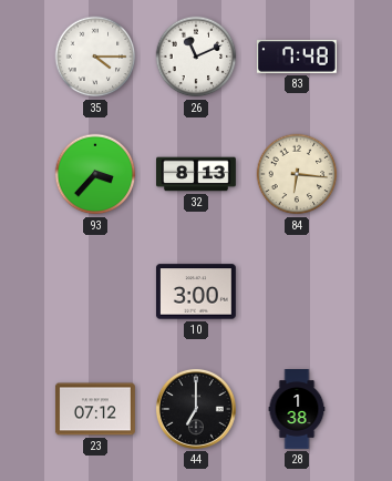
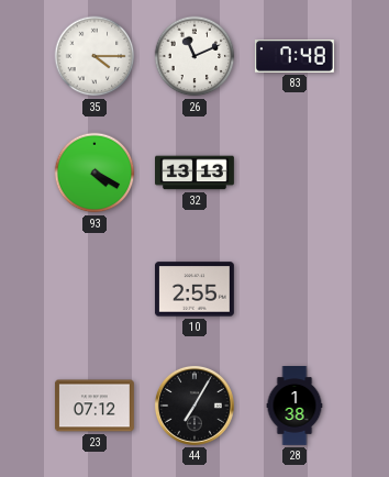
93: 3:37 -> 4:20 (95, 173)
32: 8:13 -> 13:13 (196, 173)
84: 6:16 -> none (297, 174)
10: 3:00 -> 2:55 (194, 289)
44: 7:00 -> 7:05 (194, 406)
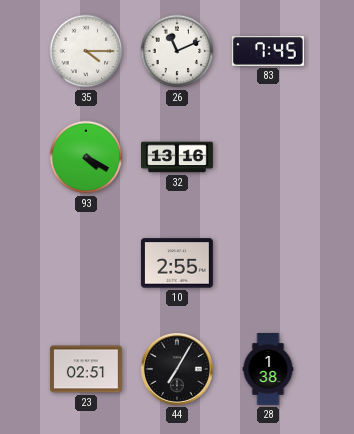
83: 7:48 -> 7:45 (268, 51)
32: 13:13 -> 13:16 (178, 157)
23: 07:12 -> 02:51 (86, 369)
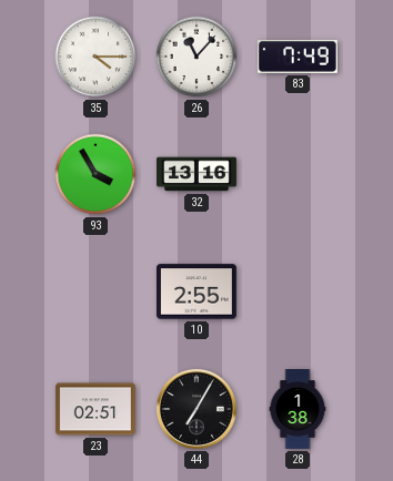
26: 11:11 -> 11:07 (196, 57)
83: 7:45 -> 7:49 (298, 57)
93: 4:20 -> 3:55 (95, 174)
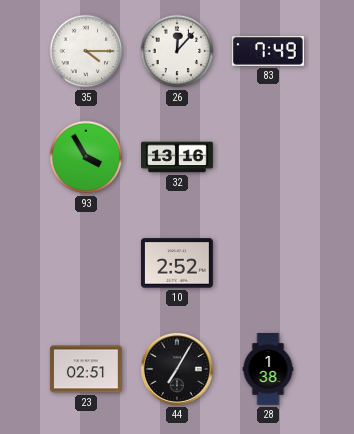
26: 11:07 -> 12:07 (177, 51)
10: 2:55 -> 2:52 (177, 263)
